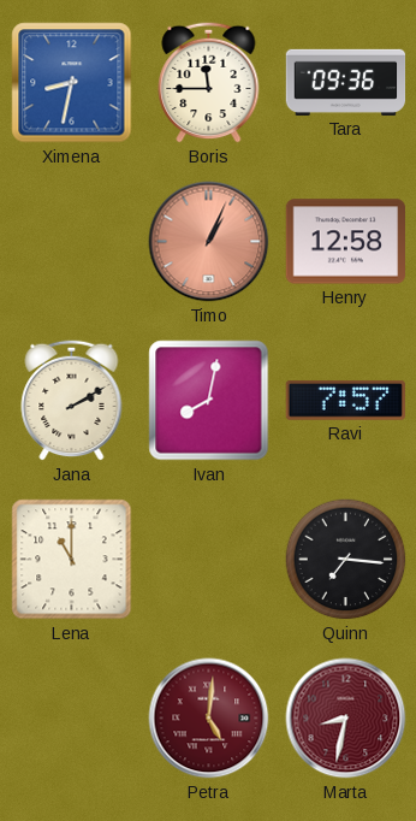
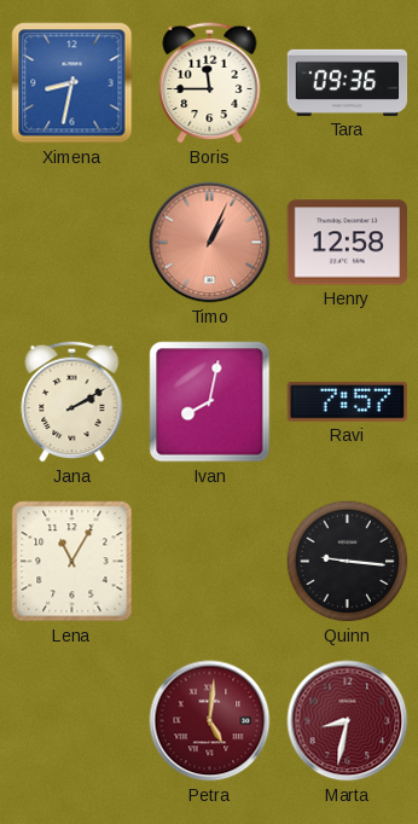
Lena: 11:00 -> 11:05 (72, 562)
Quinn: 7:16 -> 9:16 (348, 562)
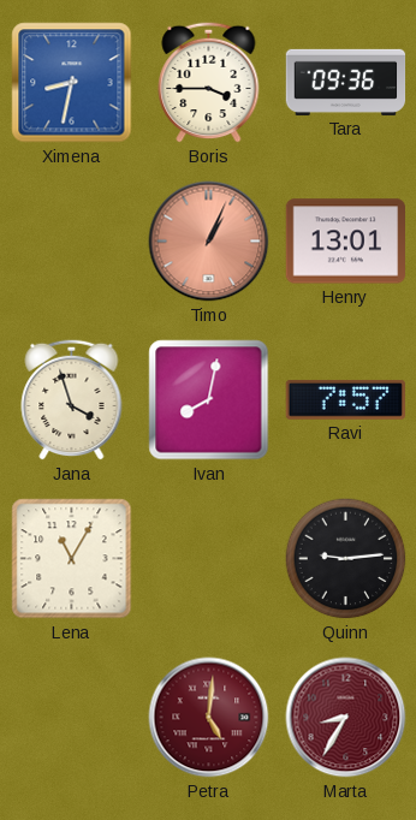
Boris: 11:45 -> 3:45 (209, 82)
Henry: 12:58 -> 13:01 (346, 242)
Jana: 2:10 -> 3:57 (72, 399)
Quinn: 9:16 -> 9:14 (346, 559)
Marta: 8:32 -> 8:35 (346, 718)
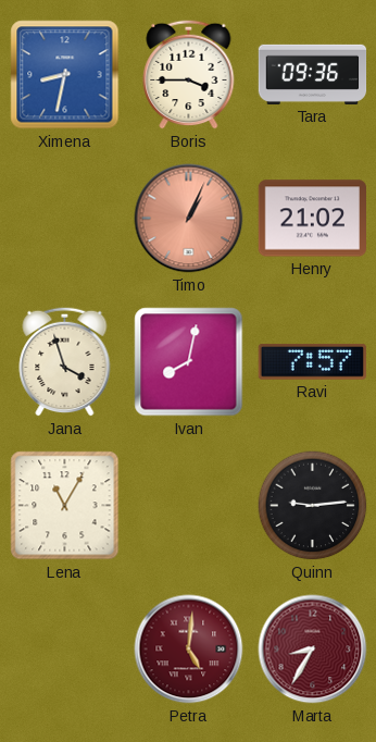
Henry: 13:01 -> 21:02 (313, 219)
